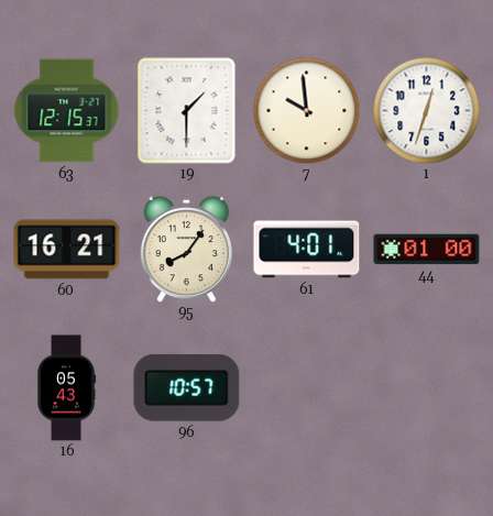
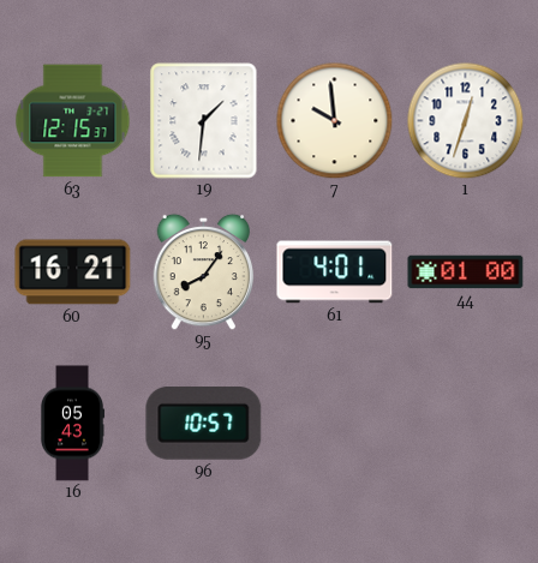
19: 1:30 -> 1:31 (204, 121)
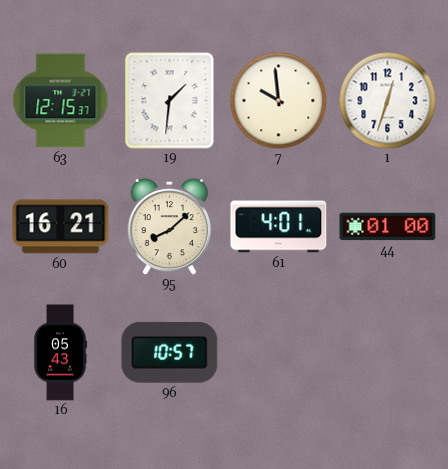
95: 8:06 -> 8:08 (170, 226)
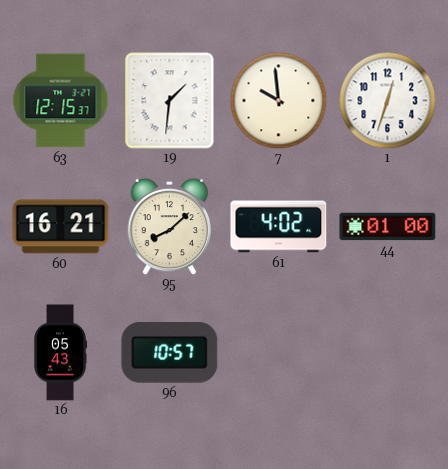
61: 4:01 -> 4:02 (279, 227)
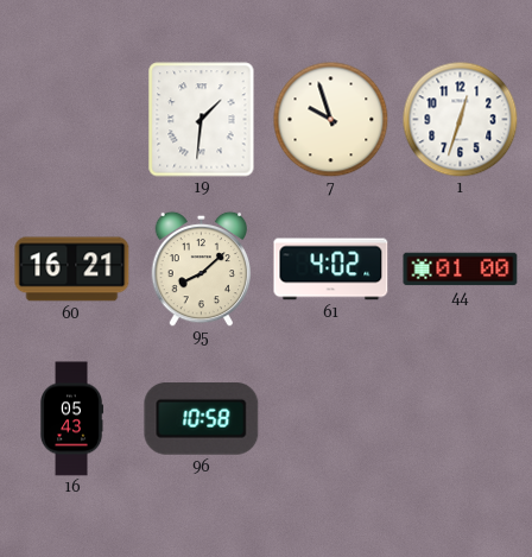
63: 12:15 -> none (61, 101)
7: 9:59 -> 9:57 (330, 119)
96: 10:57 -> 10:58 (202, 419)
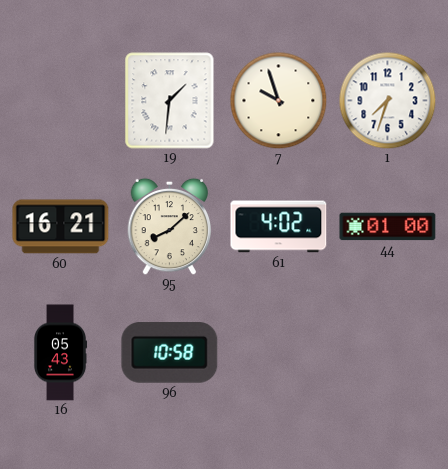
1: 12:33 -> 7:33 (387, 100)
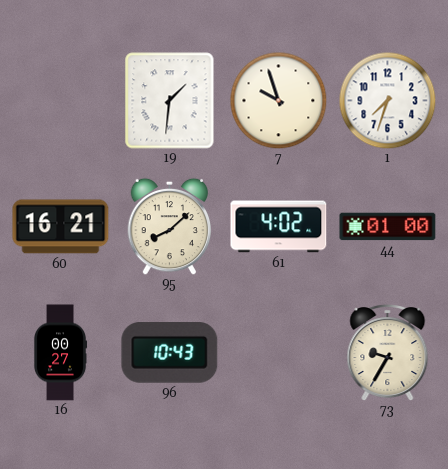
16: 05:43 -> 00:27 (60, 353)
96: 10:58 -> 10:43 (170, 353)
73: none -> 9:35 (388, 353)
